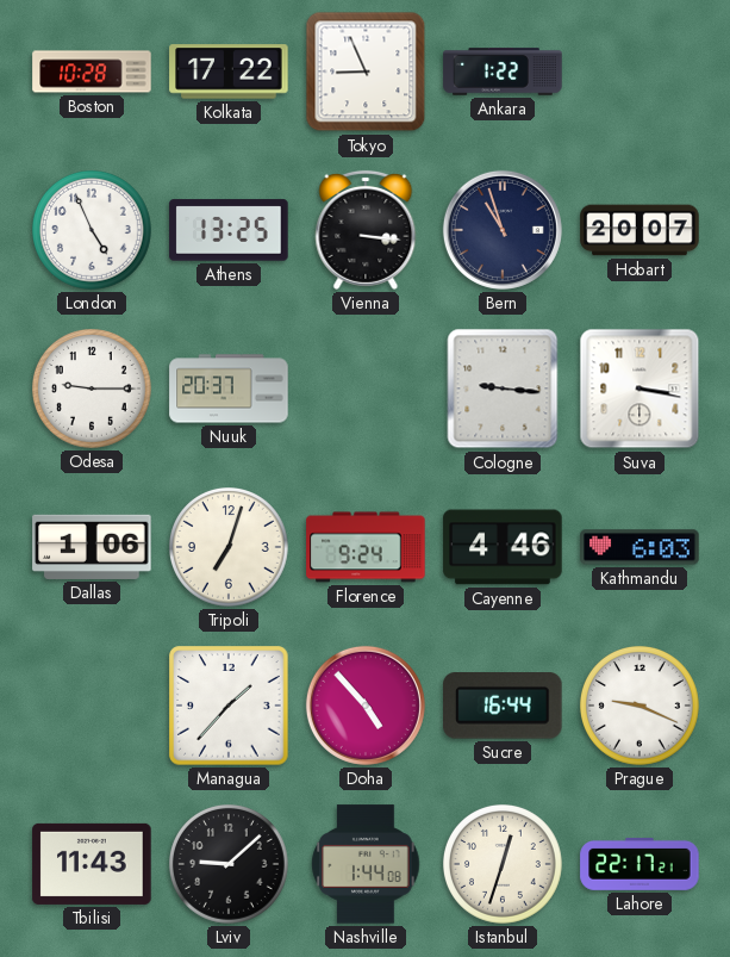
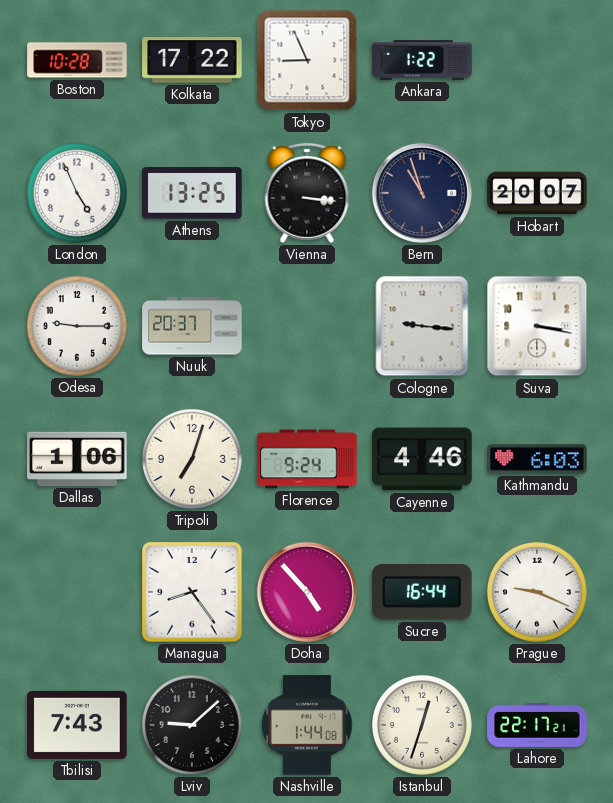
Managua: 1:37 -> 8:24 (192, 592)
Tbilisi: 11:43 -> 7:43 (77, 725)
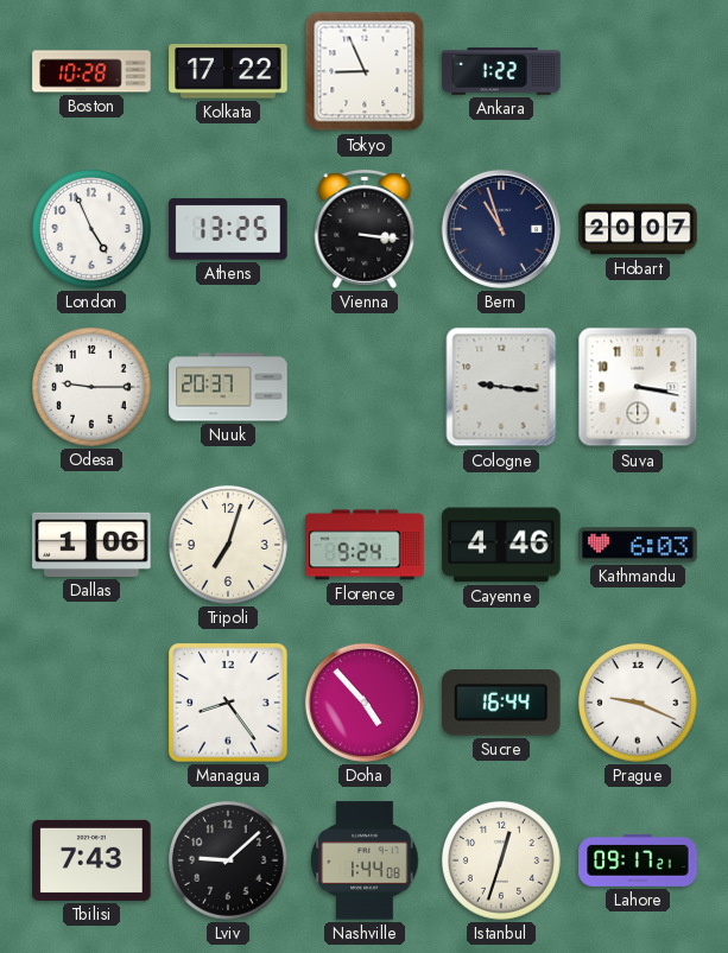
Lahore: 22:17 -> 09:17 (638, 860)
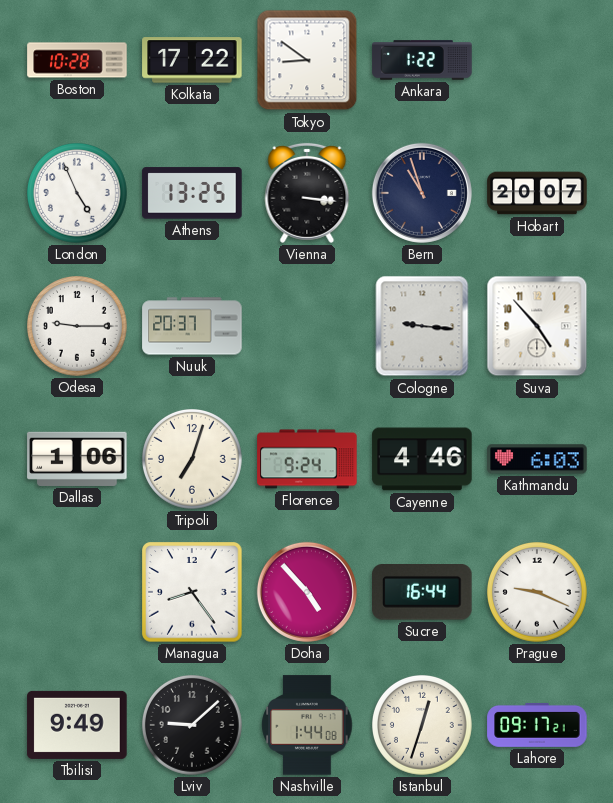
Tokyo: 8:56 -> 8:51 (307, 60)
Suva: 3:17 -> 4:53 (537, 326)
Tbilisi: 7:43 -> 9:49 (77, 725)
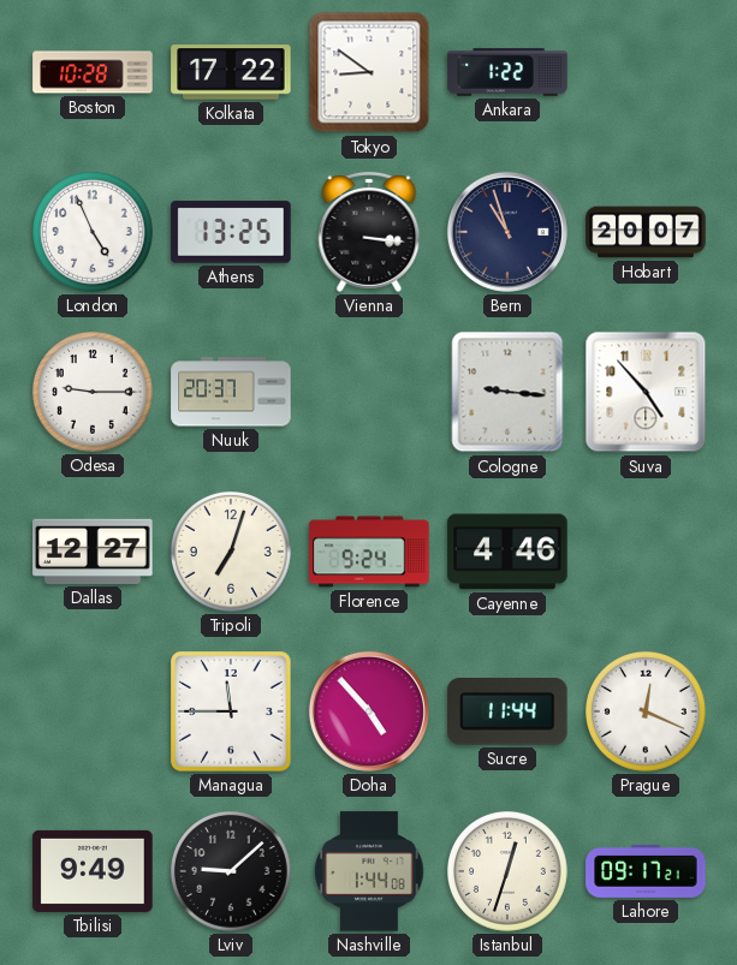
Dallas: 1:06 -> 12:27 (93, 552)
Kathmandu: 6:03 -> none (537, 459)
Managua: 8:24 -> 11:45 (231, 711)
Sucre: 16:44 -> 11:44 (509, 713)
Prague: 9:19 -> 12:19 (647, 713)
